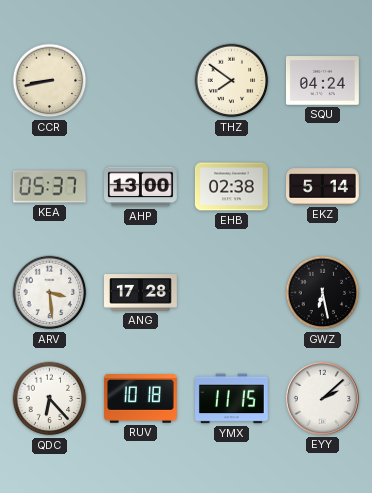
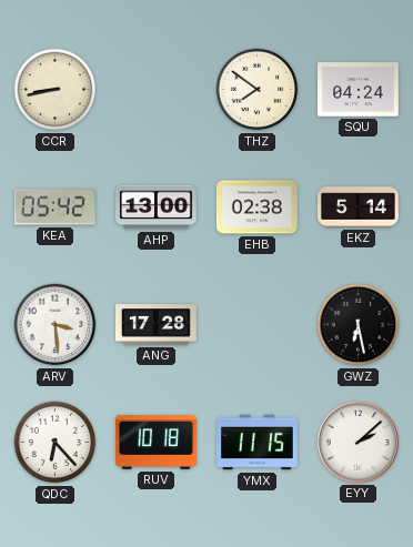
KEA: 05:37 -> 05:42 (54, 207)
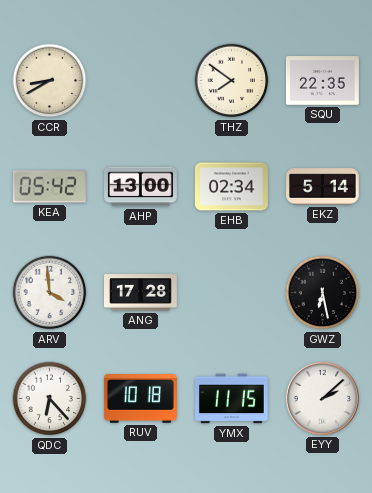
CCR: 8:43 -> 8:40 (50, 81)
SQU: 04:24 -> 22:35 (323, 81)
EHB: 02:38 -> 02:34 (231, 187)
ARV: 3:29 -> 3:59 (50, 293)
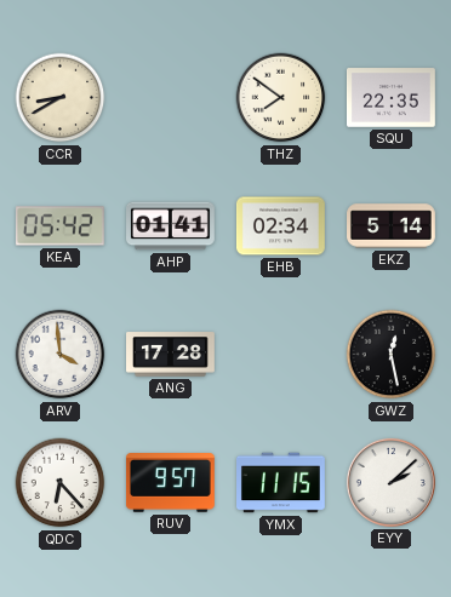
AHP: 13:00 -> 01:41 (171, 226)
GWZ: 6:28 -> 12:28 (392, 355)
RUV: 10:18 -> 9:57 (170, 483)
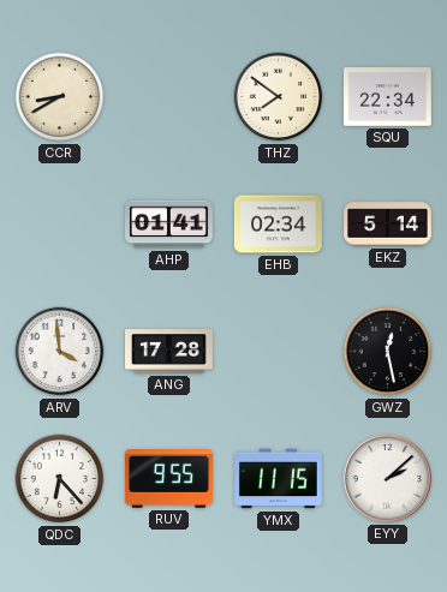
SQU: 22:35 -> 22:34 (388, 97)
KEA: 05:42 -> none (59, 226)
RUV: 9:57 -> 9:55 (168, 479)
